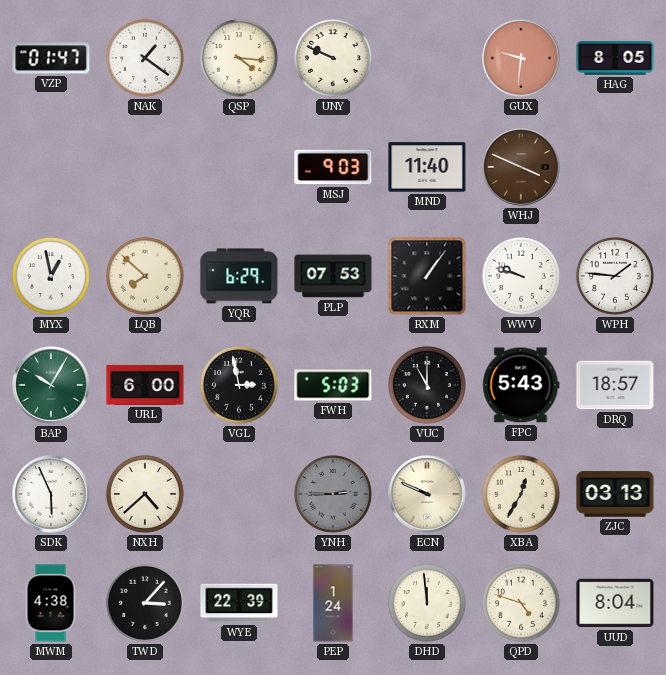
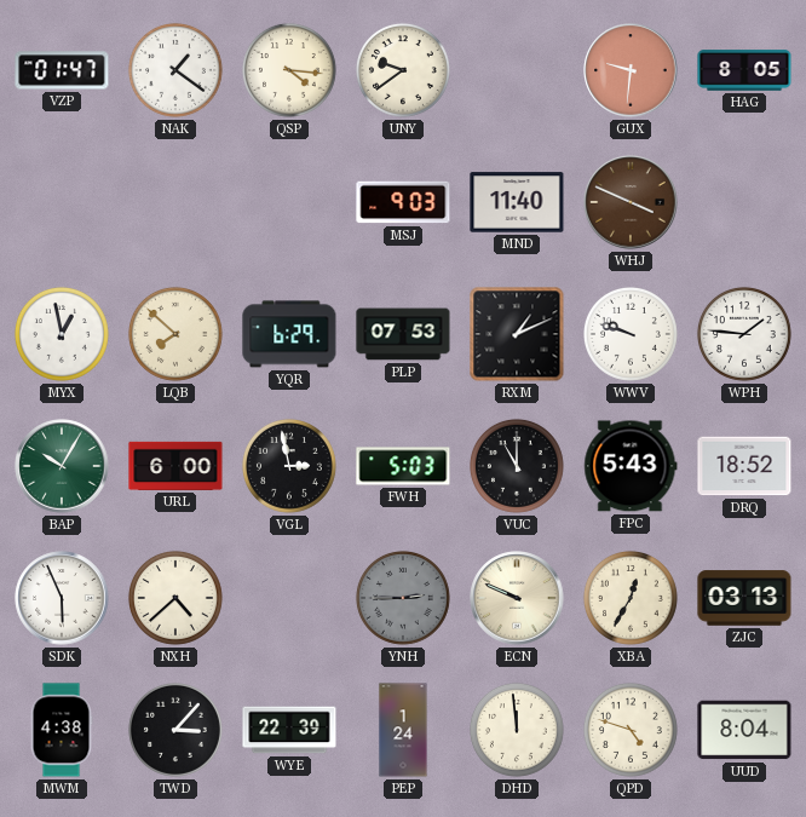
UNY: 9:49 -> 9:39 (403, 70)
RXM: 1:06 -> 1:11 (517, 334)
DRQ: 18:57 -> 18:52 (744, 466)
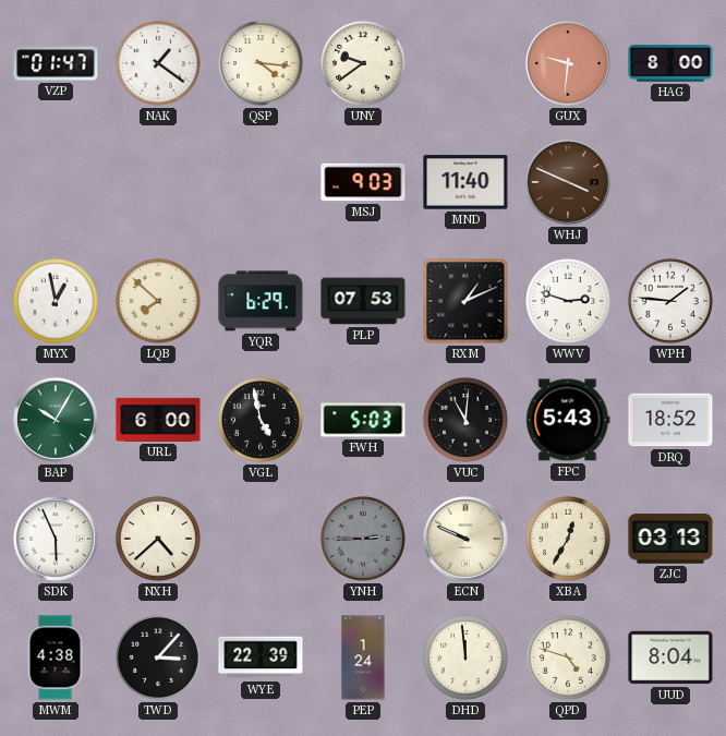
HAG: 8:05 -> 8:00 (670, 63)
WWV: 9:48 -> 2:48 (568, 301)
VGL: 2:58 -> 4:58 (261, 420)
VUC: 11:00 -> 11:01 (465, 420)
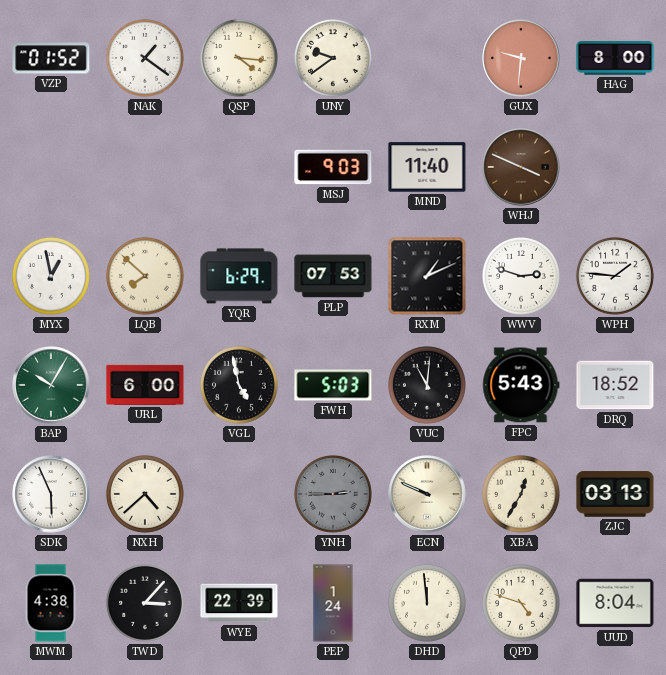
VZP: 01:47 -> 01:52 (51, 58)
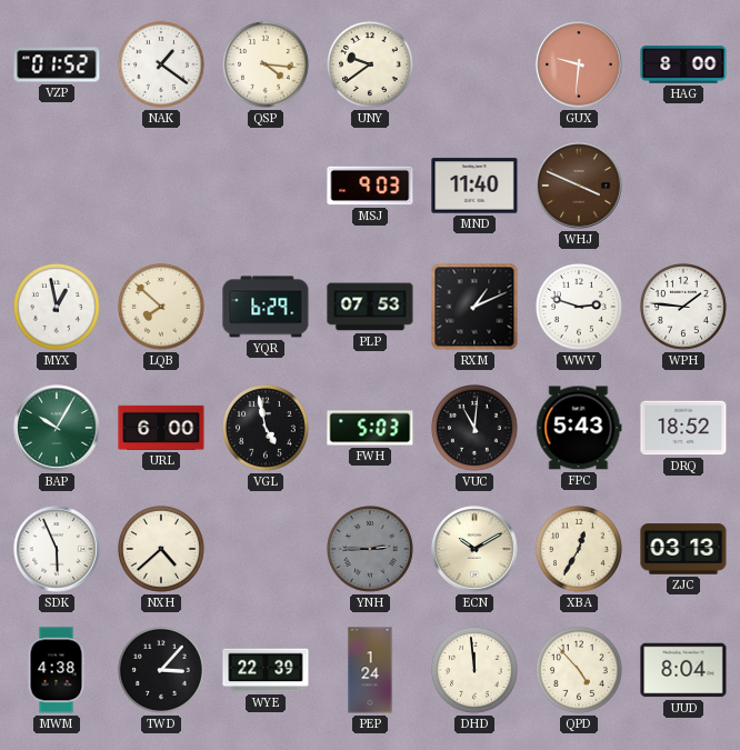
ECN: 9:49 -> 10:10 (474, 549)
QPD: 4:48 -> 4:53 (579, 670)
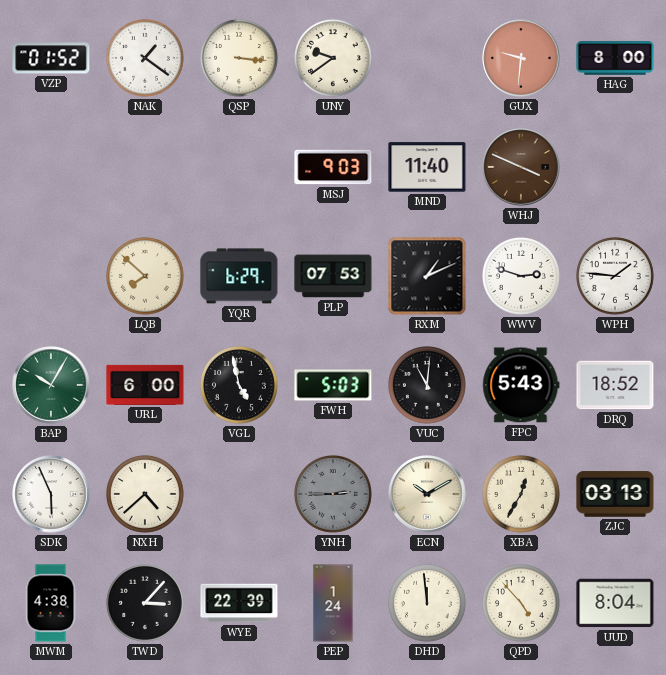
QSP: 4:16 -> 3:16 (239, 58)
MYX: 12:58 -> none (57, 307)
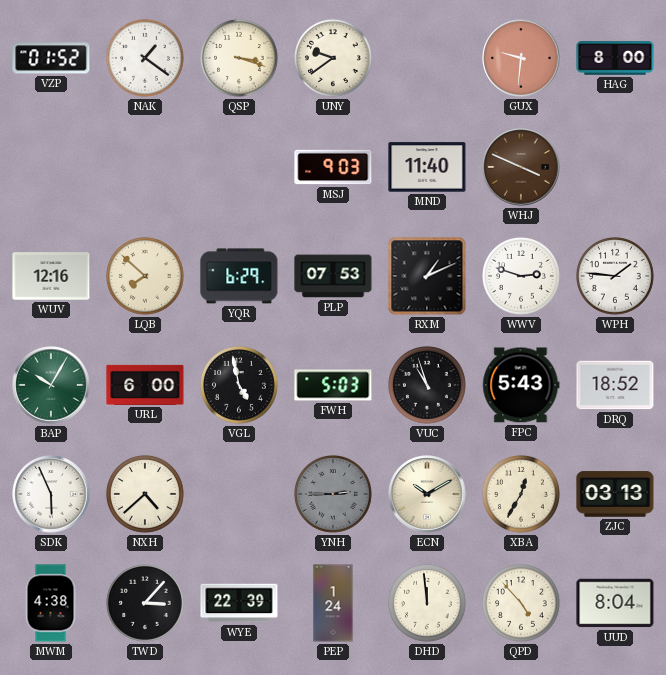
QSP: 3:16 -> 3:18 (239, 58)
WUV: none -> 12:16 (51, 276)
VUC: 11:01 -> 10:57 (427, 385)
